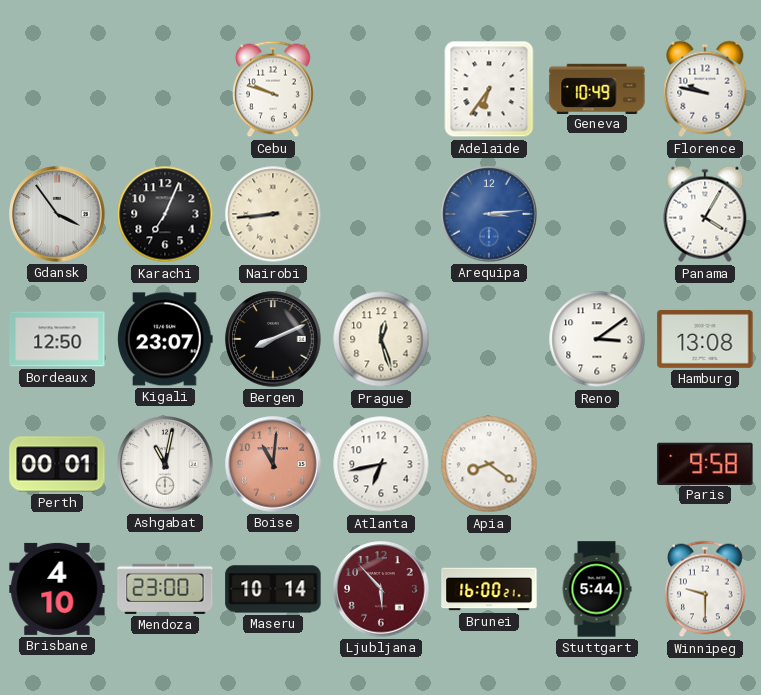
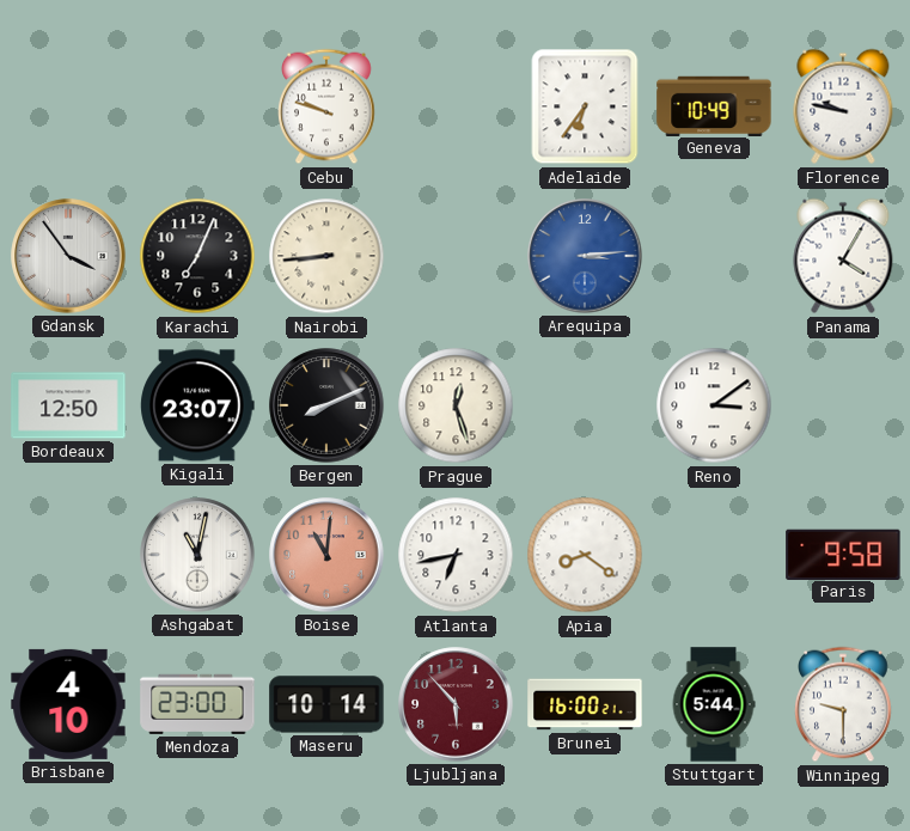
Hamburg: 13:08 -> none (705, 339)
Perth: 00:01 -> none (57, 464)
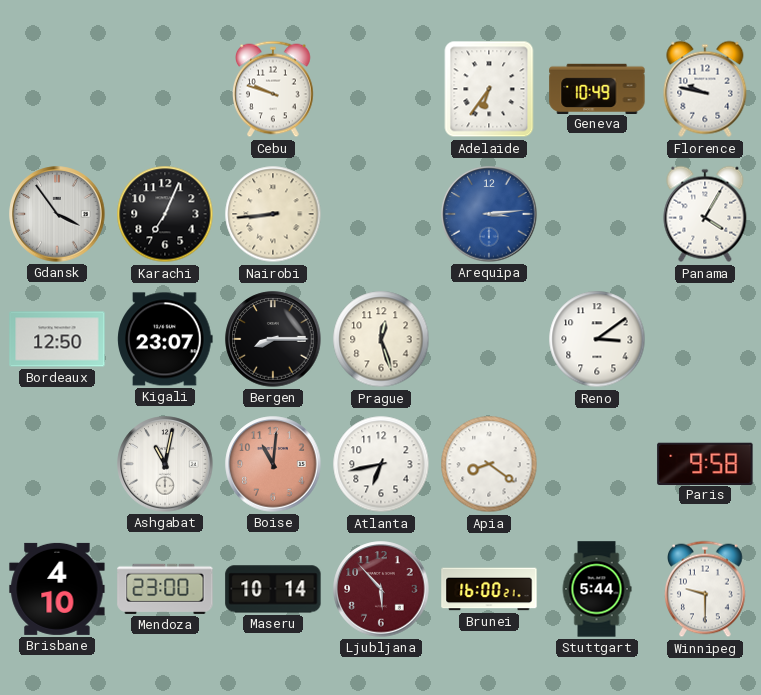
Bergen: 8:11 -> 8:15 (273, 339)
